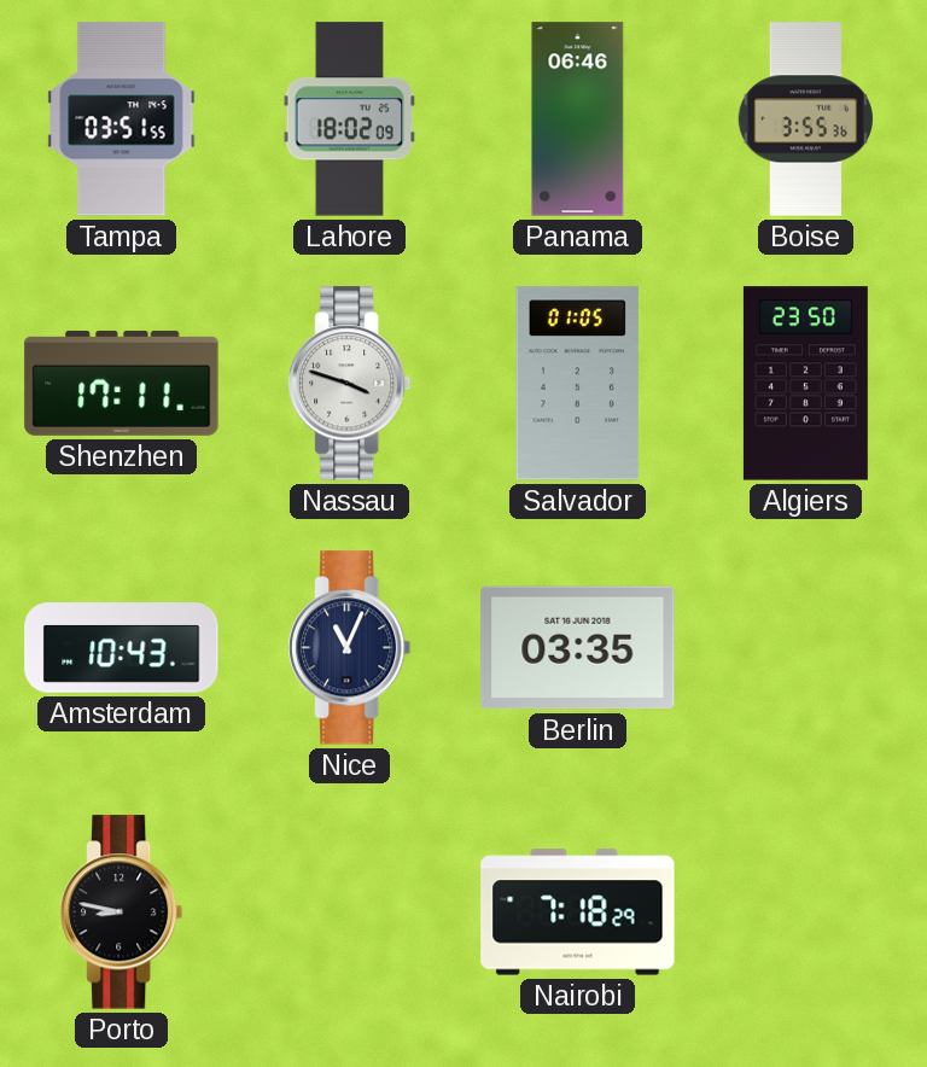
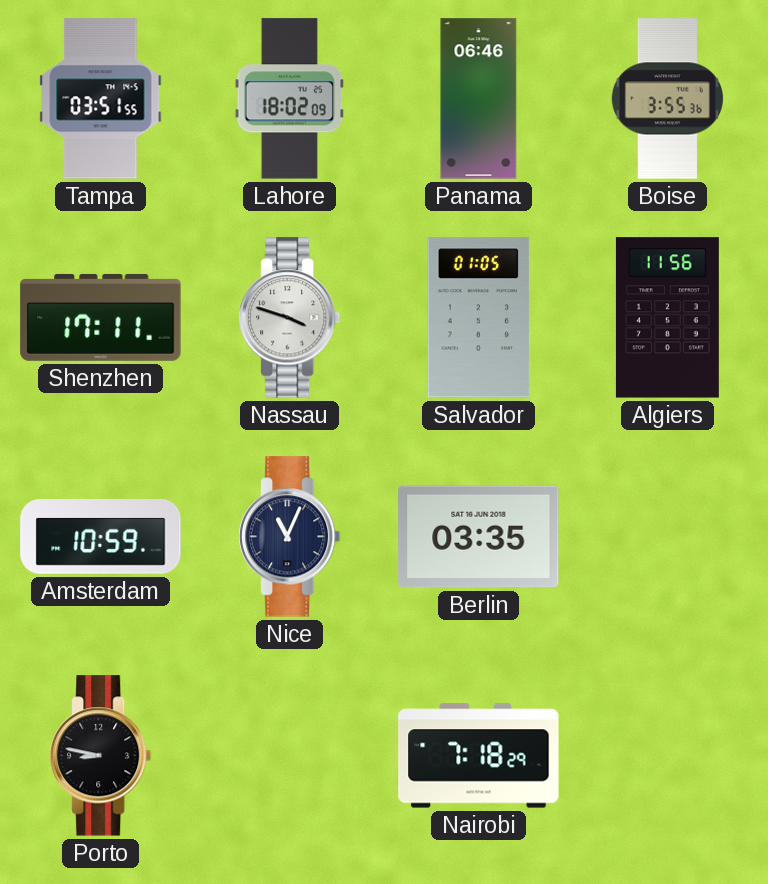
Algiers: 23:50 -> 11:56 (667, 318)
Amsterdam: 10:43 -> 10:59 (101, 537)
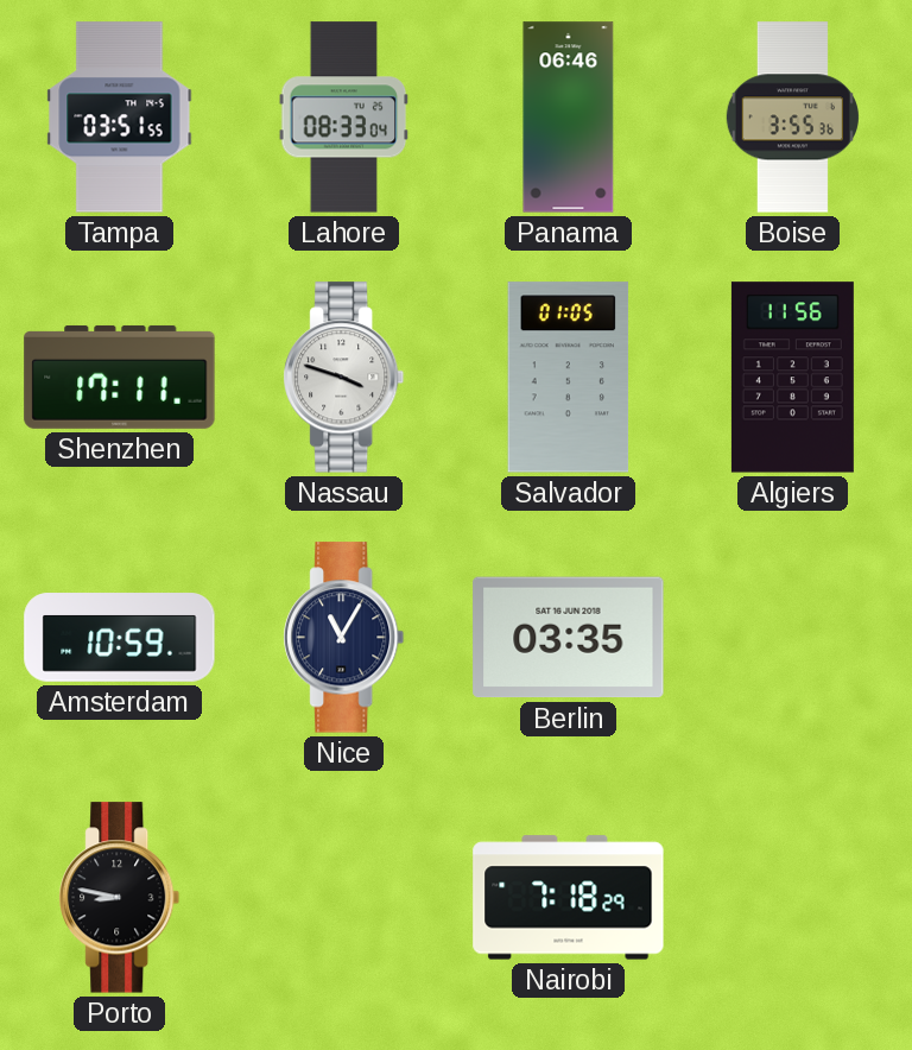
Lahore: 18:02 -> 08:33 (344, 118)
Nice: 11:04 -> 11:05 (344, 638)
